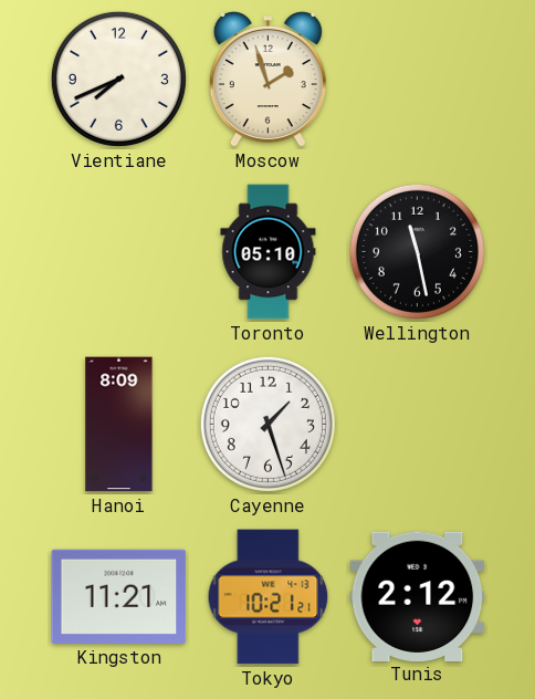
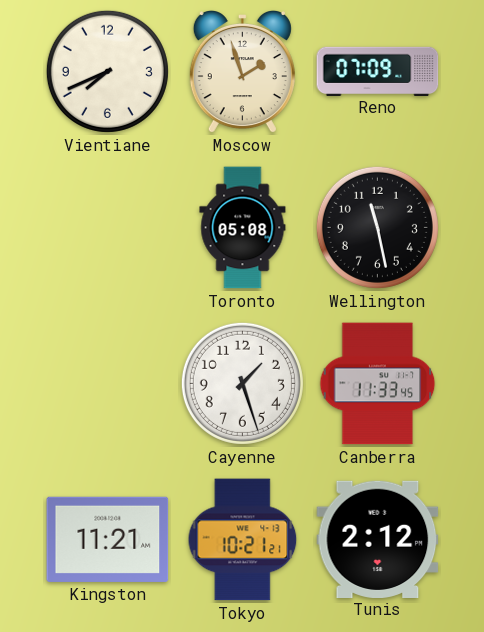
Reno: none -> 07:09 (378, 71)
Toronto: 05:10 -> 05:08 (243, 228)
Hanoi: 8:09 -> none (119, 425)
Canberra: none -> 11:33 (378, 384)
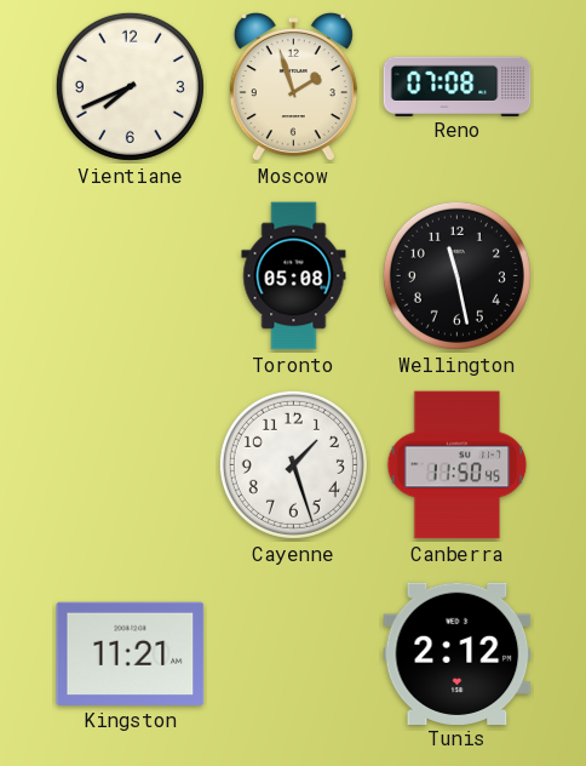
Reno: 07:09 -> 07:08 (458, 86)
Canberra: 11:33 -> 11:50 (458, 465)
Tokyo: 10:21 -> none (243, 540)
